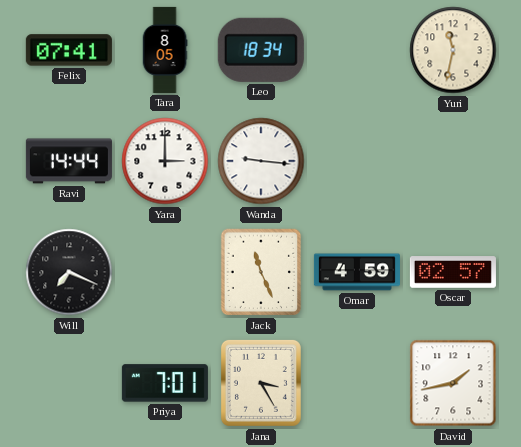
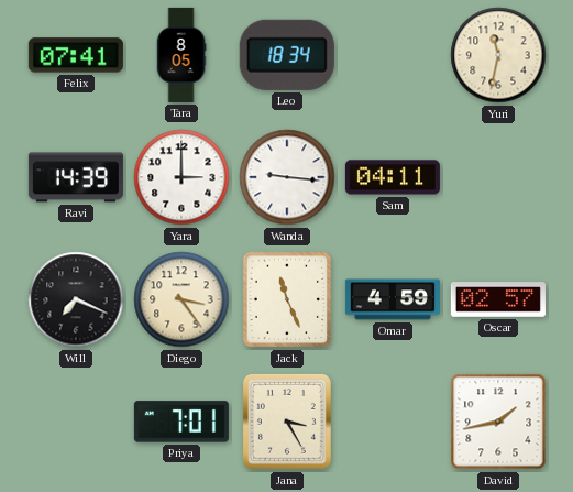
Ravi: 14:44 -> 14:39 (76, 177)
Sam: none -> 04:11 (393, 177)
Diego: none -> 3:24 (181, 299)
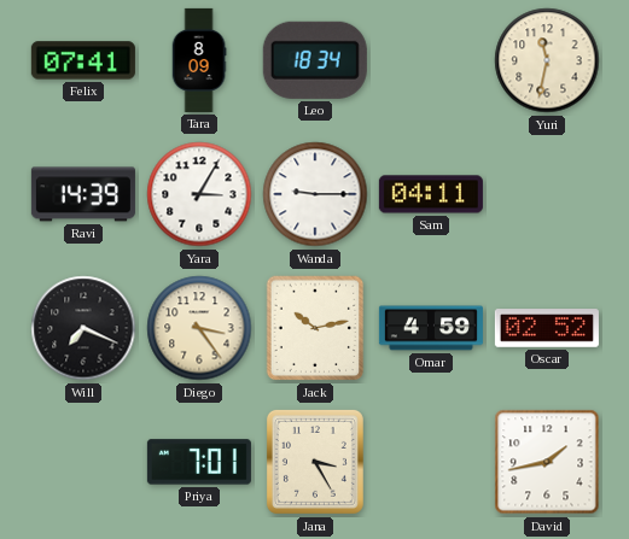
Tara: 8:05 -> 8:09 (199, 60)
Yara: 3:00 -> 3:05 (199, 194)
Wanda: 9:16 -> 9:15 (315, 194)
Jack: 11:26 -> 10:13 (315, 328)
Oscar: 02:57 -> 02:52 (547, 328)
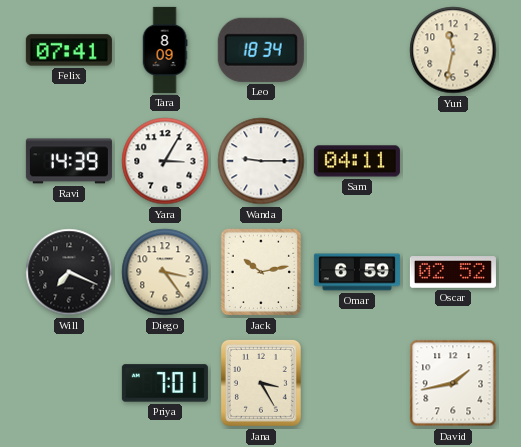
Omar: 4:59 -> 6:59 (357, 272)
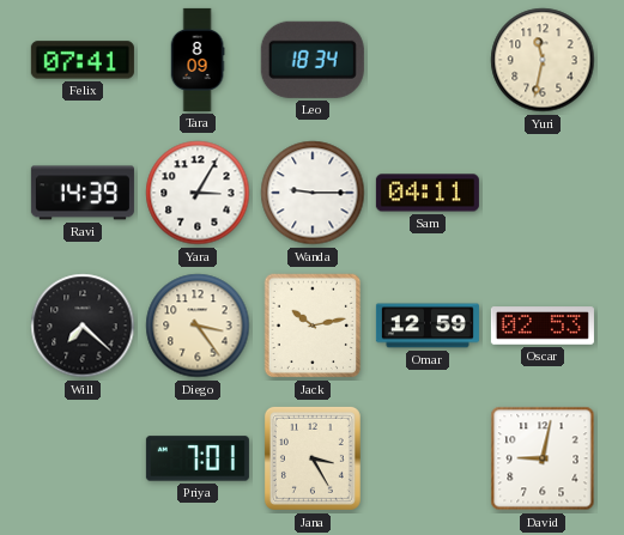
Will: 7:19 -> 7:22 (83, 326)
Omar: 6:59 -> 12:59 (428, 326)
Oscar: 02:52 -> 02:53 (543, 326)
David: 1:43 -> 9:02 (543, 458)
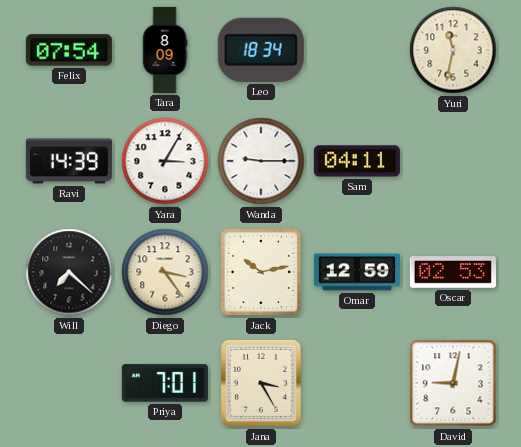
Felix: 07:41 -> 07:54 (69, 50)
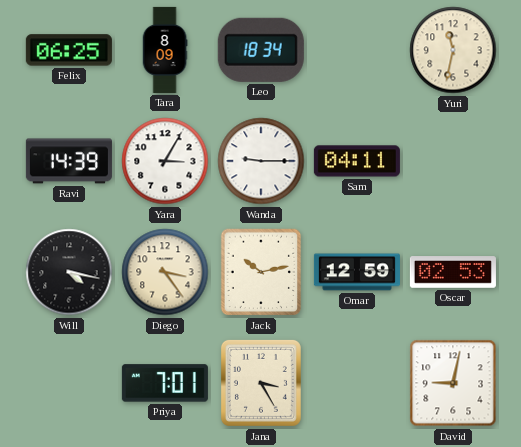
Felix: 07:54 -> 06:25 (69, 50)
Will: 7:22 -> 4:17 (69, 272)
